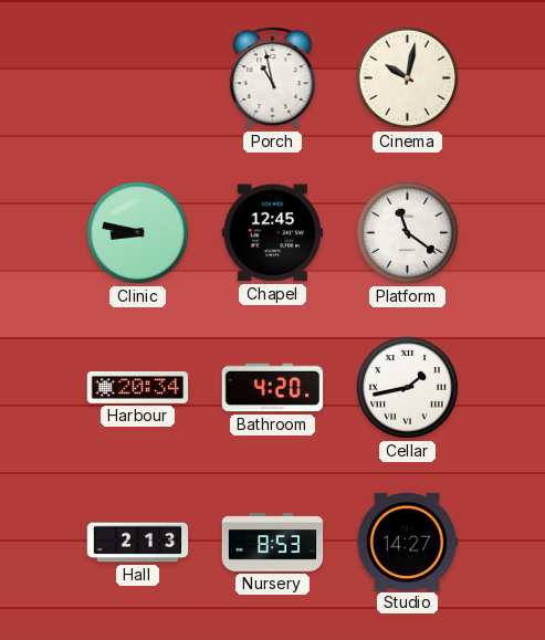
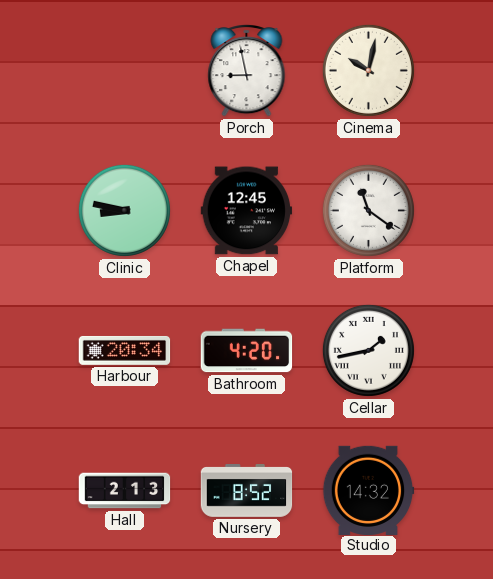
Porch: 10:58 -> 8:58 (247, 71)
Nursery: 8:53 -> 8:52 (247, 491)
Studio: 14:27 -> 14:32 (368, 490)
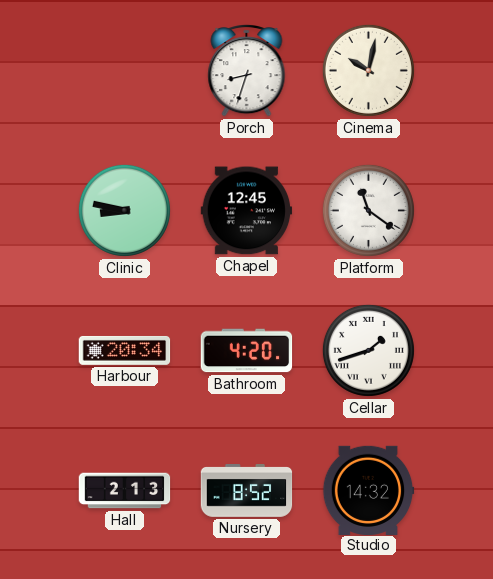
Porch: 8:58 -> 8:33 (247, 71)
Cellar: 1:43 -> 1:42 (368, 350)
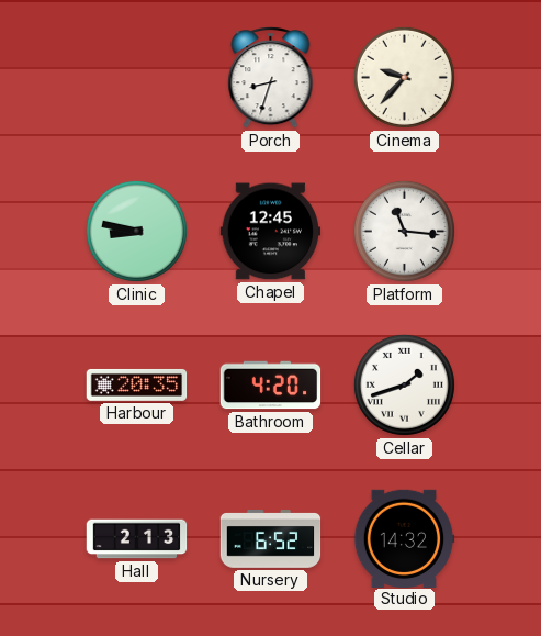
Cinema: 10:02 -> 9:37 (404, 77)
Platform: 11:21 -> 11:16 (404, 231)
Harbour: 20:34 -> 20:35 (137, 384)
Nursery: 8:52 -> 6:52 (271, 539)
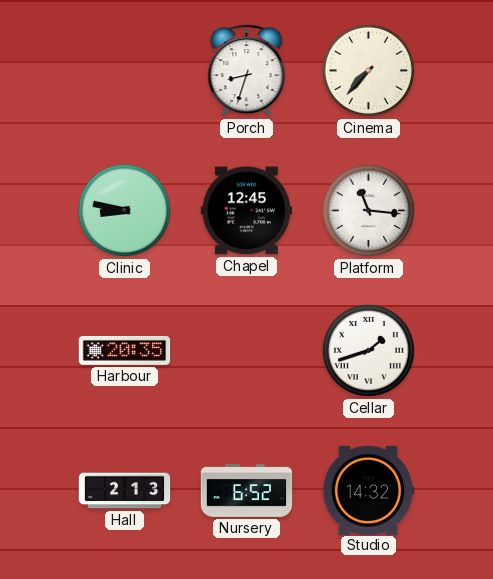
Cinema: 9:37 -> 7:37 (368, 70)
Bathroom: 4:20 -> none (271, 386)
